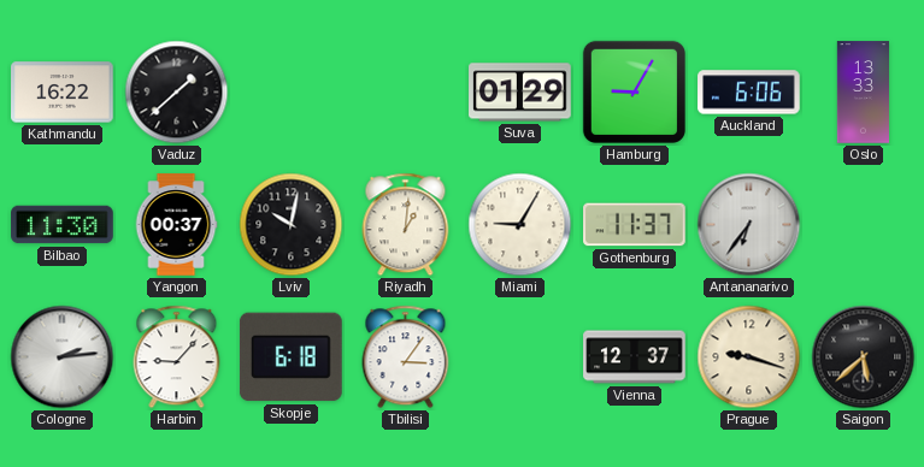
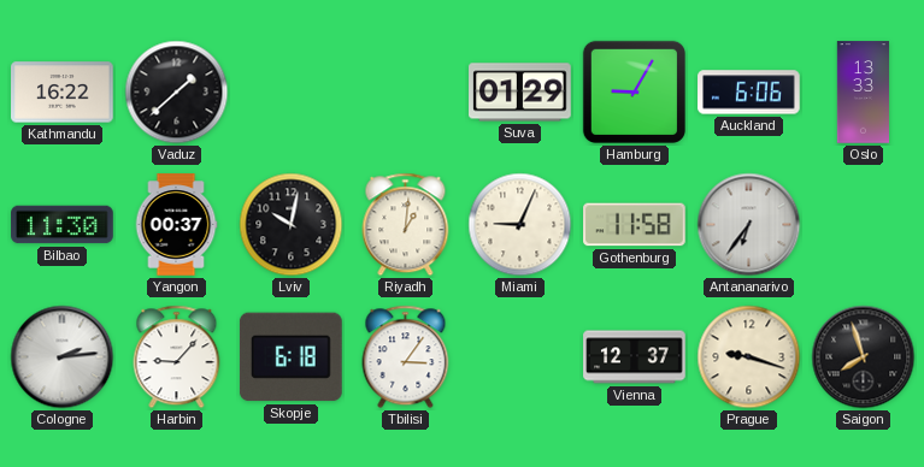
Miami: 9:05 -> 9:04 (520, 225)
Gothenburg: 11:37 -> 11:58 (635, 225)
Saigon: 5:38 -> 7:57 (864, 357)
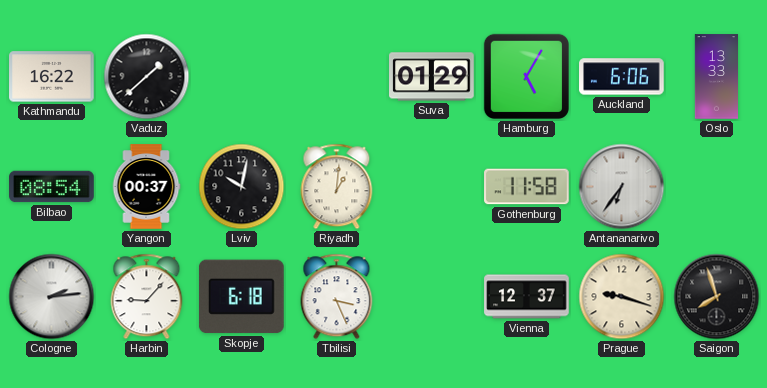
Hamburg: 9:05 -> 5:05 (526, 76)
Bilbao: 11:30 -> 08:54 (52, 187)
Miami: 9:04 -> none (520, 225)
Tbilisi: 3:06 -> 3:26 (337, 297)
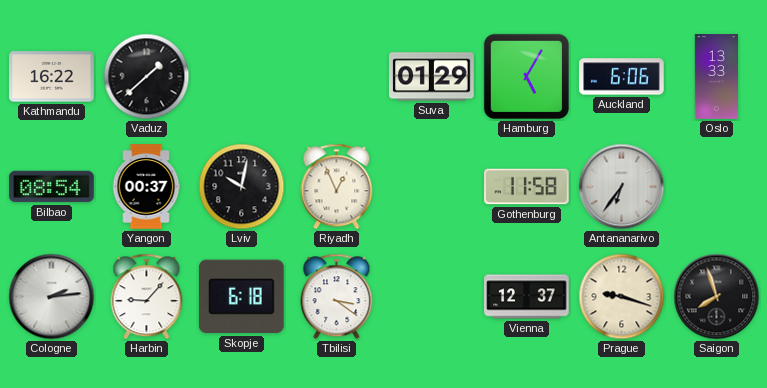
Riyadh: 1:01 -> 12:56 (337, 187)
Tbilisi: 3:26 -> 3:21 (337, 297)
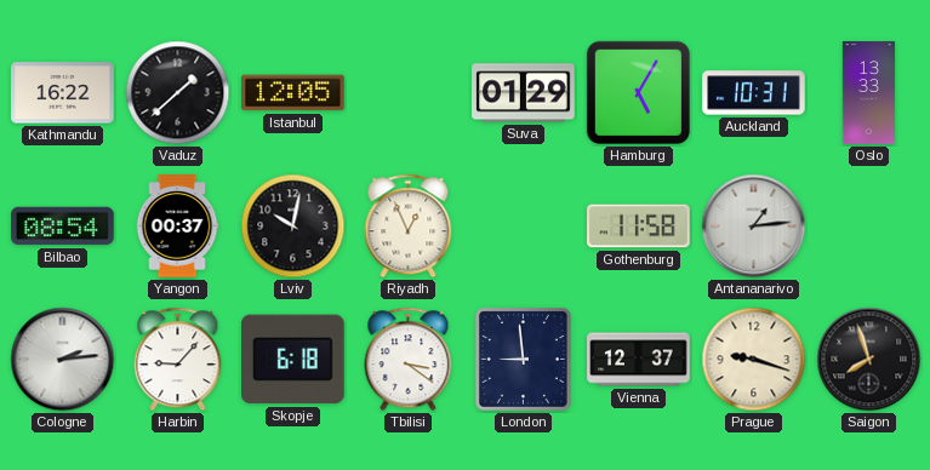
Istanbul: none -> 12:05 (293, 93)
Auckland: 6:06 -> 10:31 (754, 93)
Antananarivo: 6:36 -> 1:14 (754, 227)
London: none -> 8:59 (523, 360)
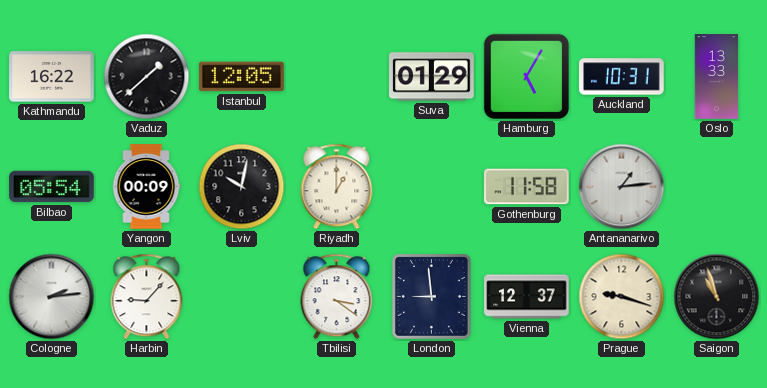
Bilbao: 08:54 -> 05:54 (52, 187)
Yangon: 00:37 -> 00:09 (146, 187)
Riyadh: 12:56 -> 1:00 (337, 187)
Skopje: 6:18 -> none (293, 360)
Saigon: 7:57 -> 10:57 (717, 297)
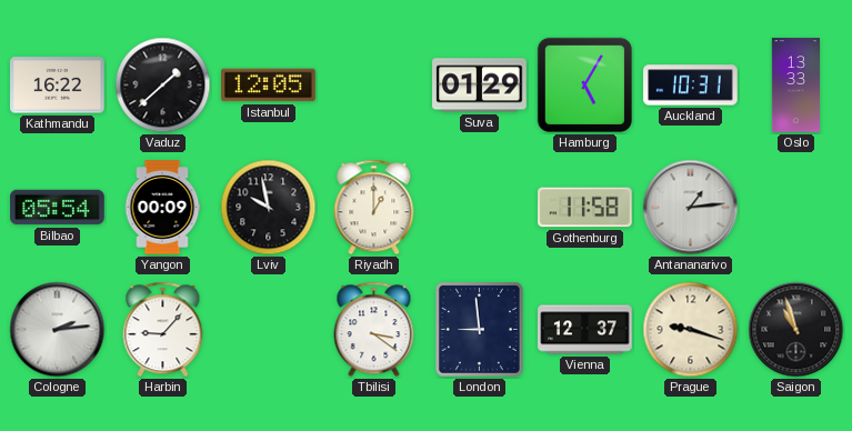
Lviv: 10:02 -> 9:58 (269, 208)
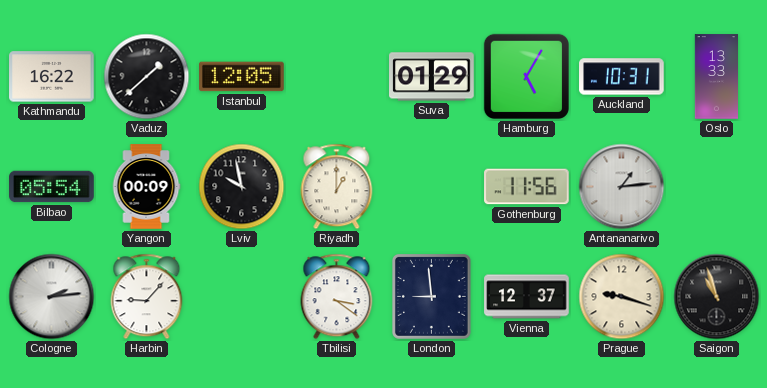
Gothenburg: 11:58 -> 11:56 (527, 187)
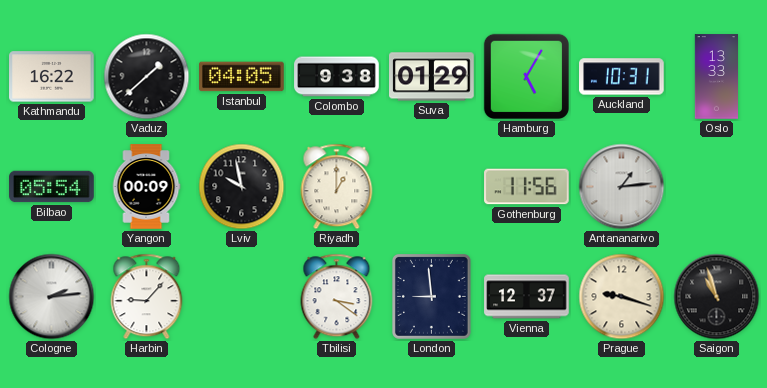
Istanbul: 12:05 -> 04:05 (242, 77)
Colombo: none -> 9:38 (337, 77)
